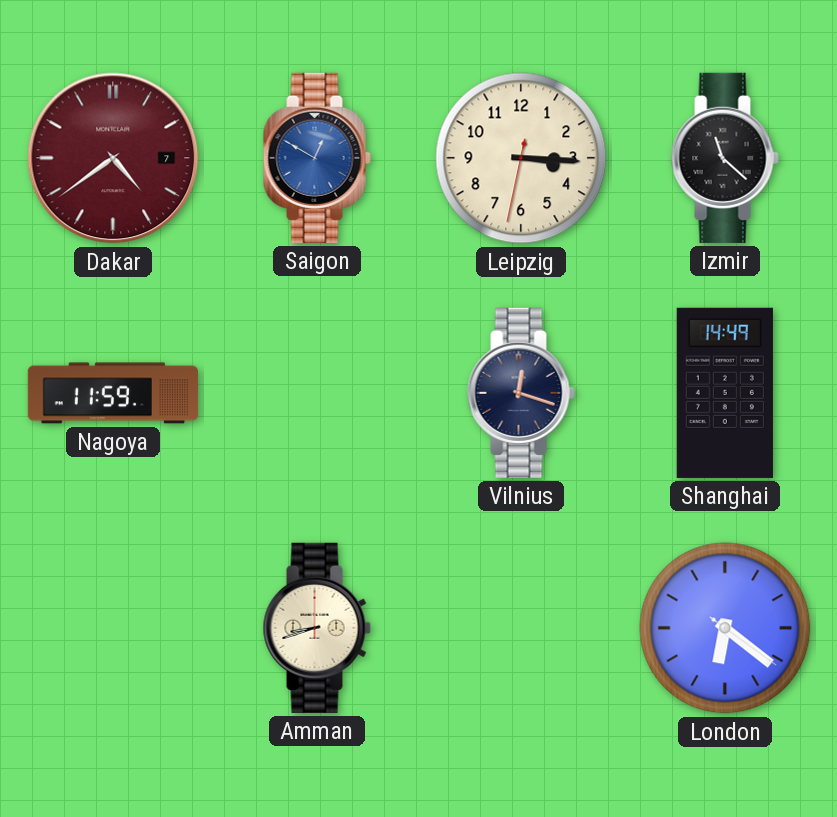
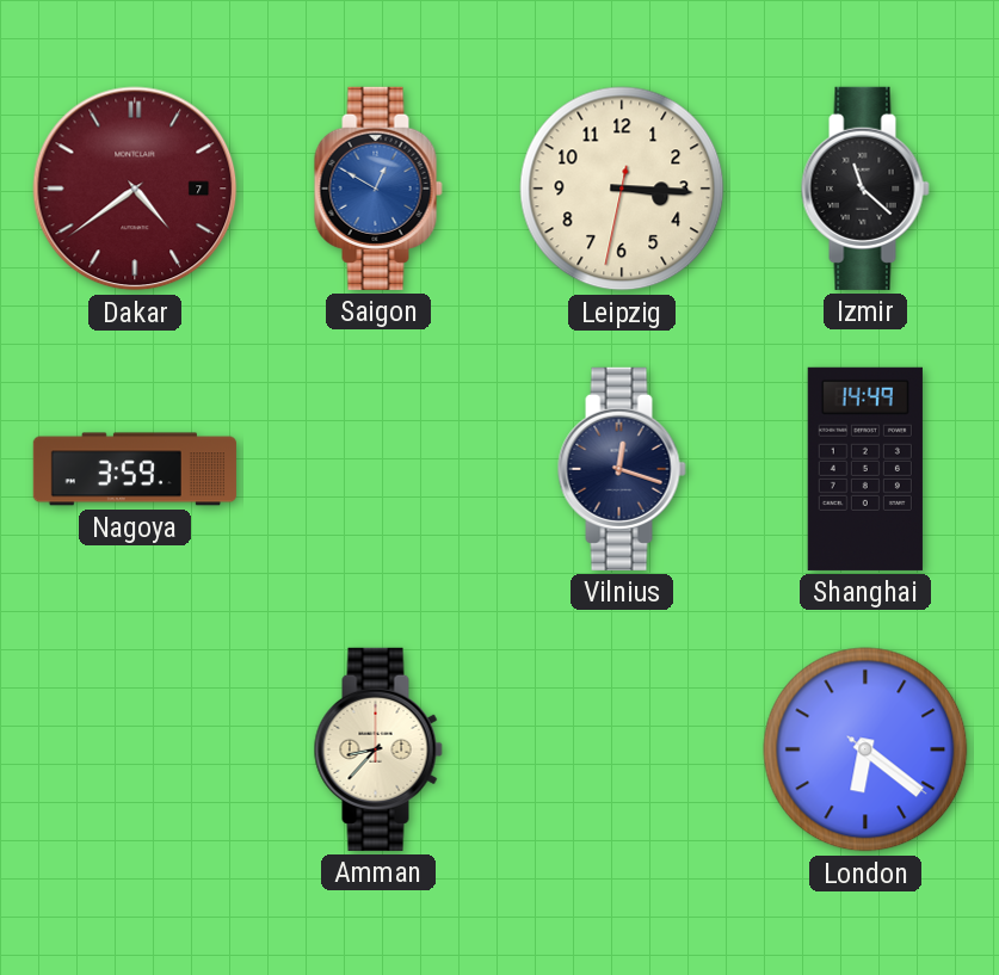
Nagoya: 11:59 -> 3:59 (135, 469)
Amman: 8:42 -> 8:37 (378, 749)
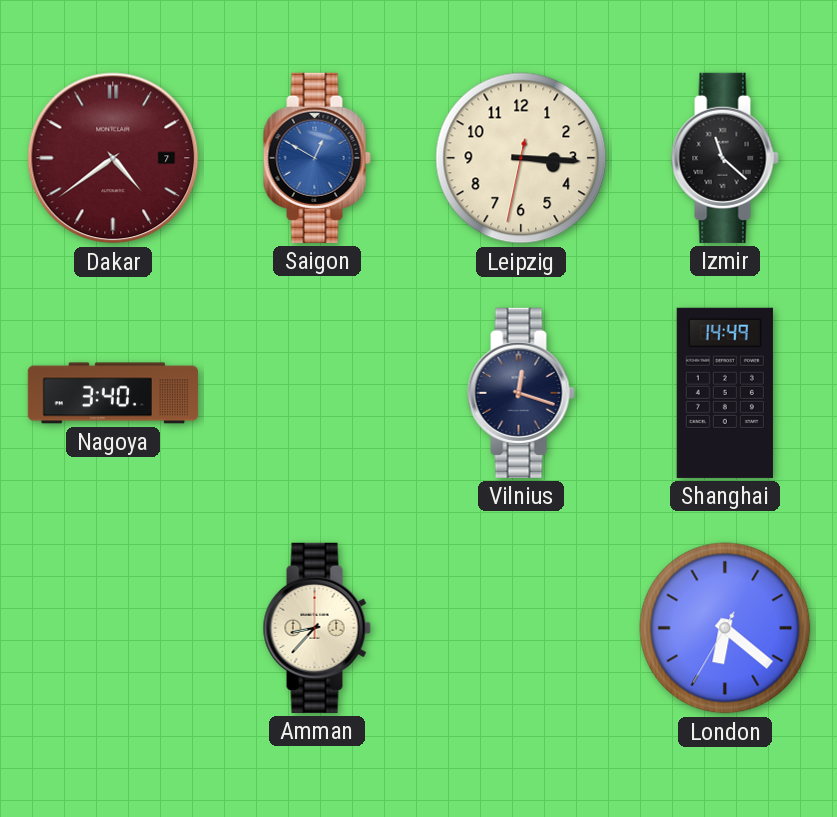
Nagoya: 3:59 -> 3:40 (113, 393)
London: 6:21:21 -> 6:21:35 (725, 628)
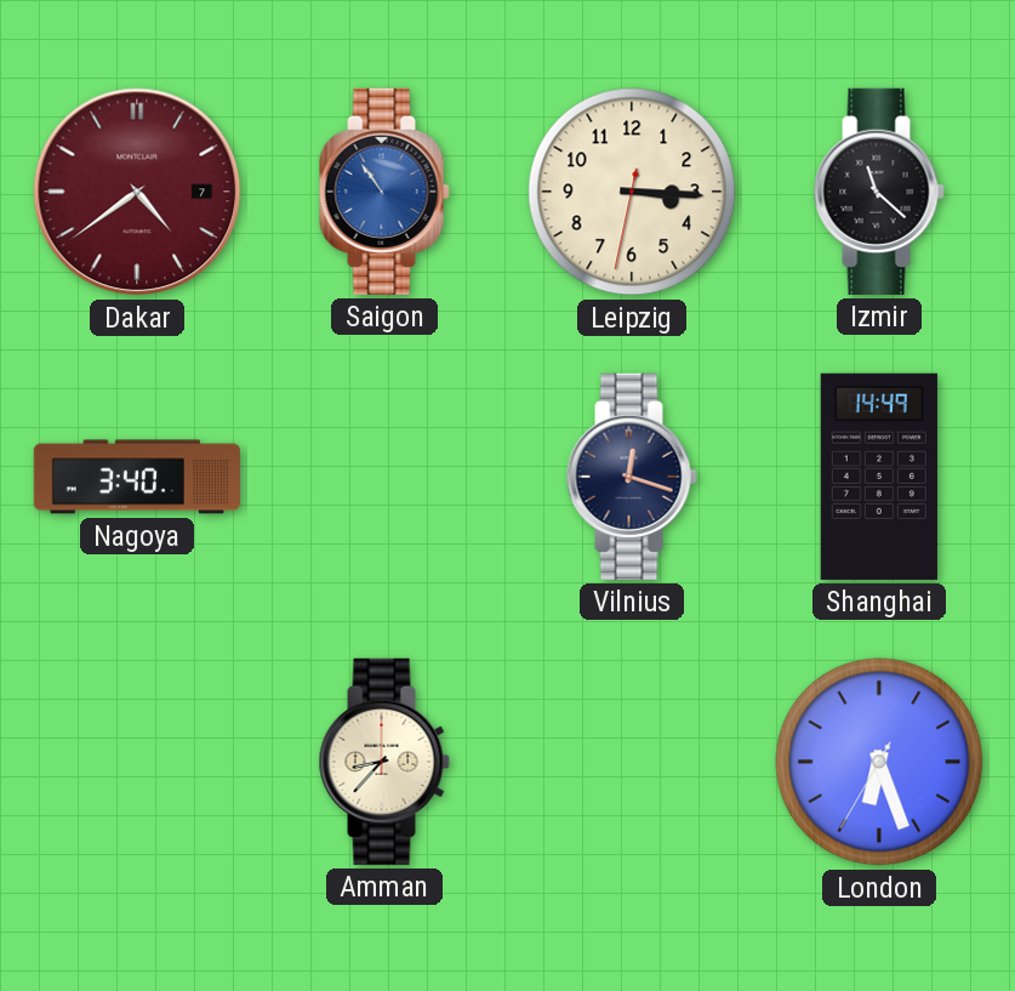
Saigon: 12:50 -> 10:54 (384, 192)
London: 6:21 -> 6:26 (879, 762)
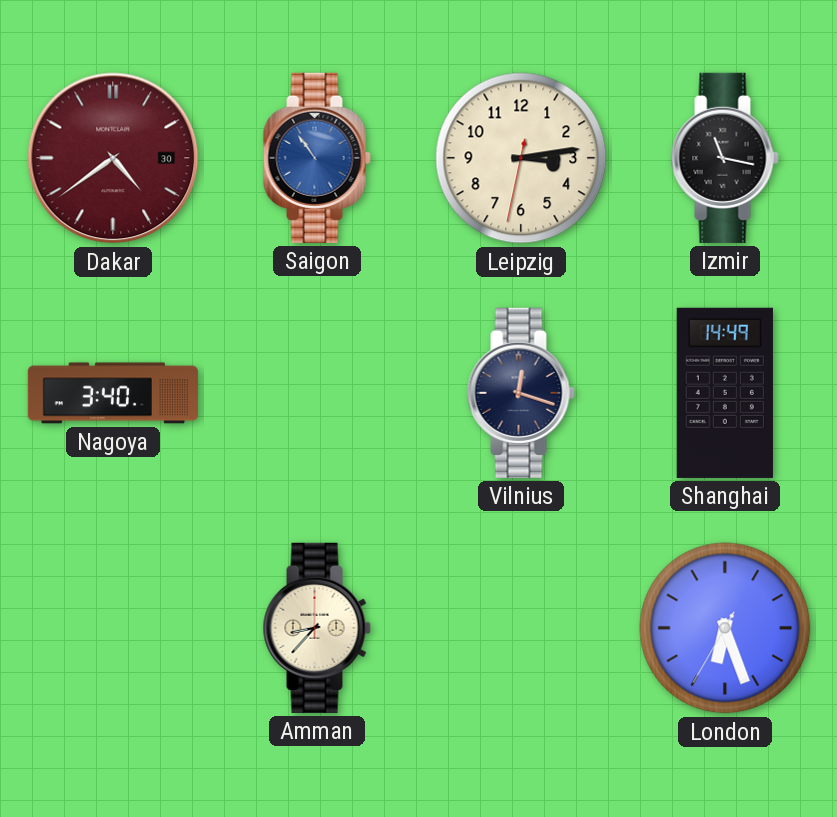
Dakar date: 7 -> 30 (113, 158)
Leipzig: 3:15 -> 3:13 (521, 158)
Izmir: 11:22 -> 11:17 (725, 158)
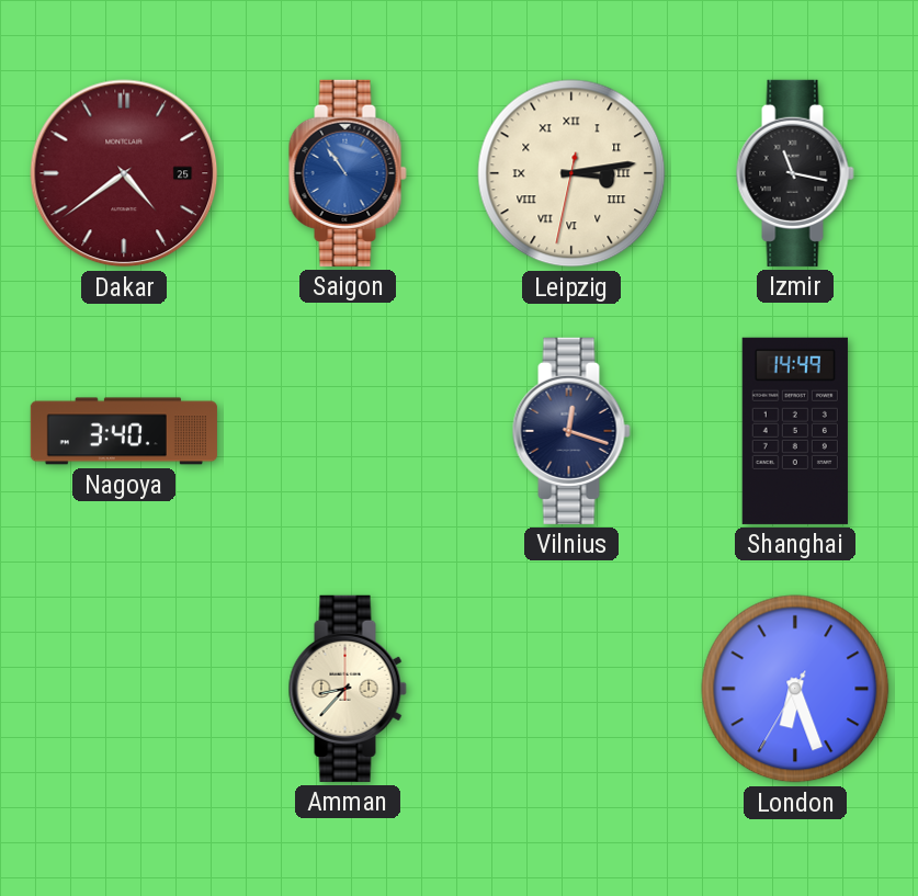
Dakar date: 30 -> 25 (124, 173)
Leipzig numerals: Arabic -> Roman (571, 173)
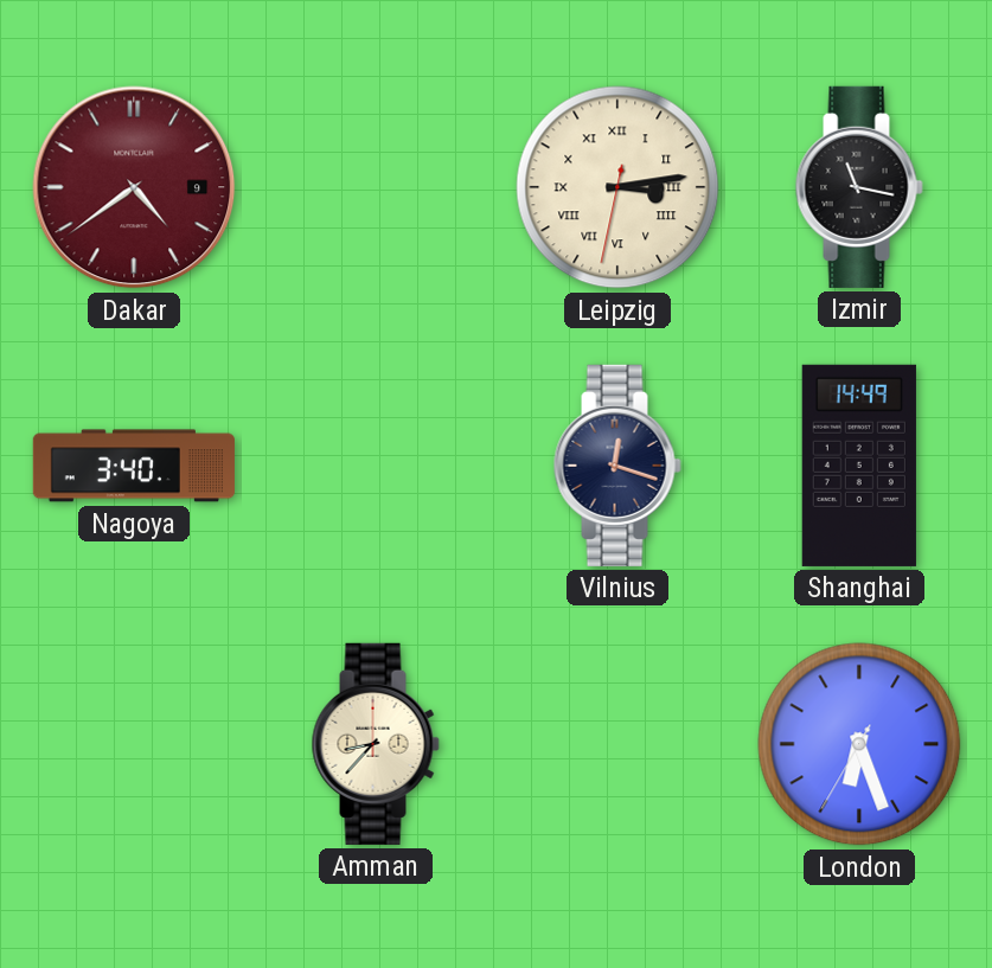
Dakar date: 25 -> 9 (134, 187)
Saigon: 10:54 -> none (348, 173)
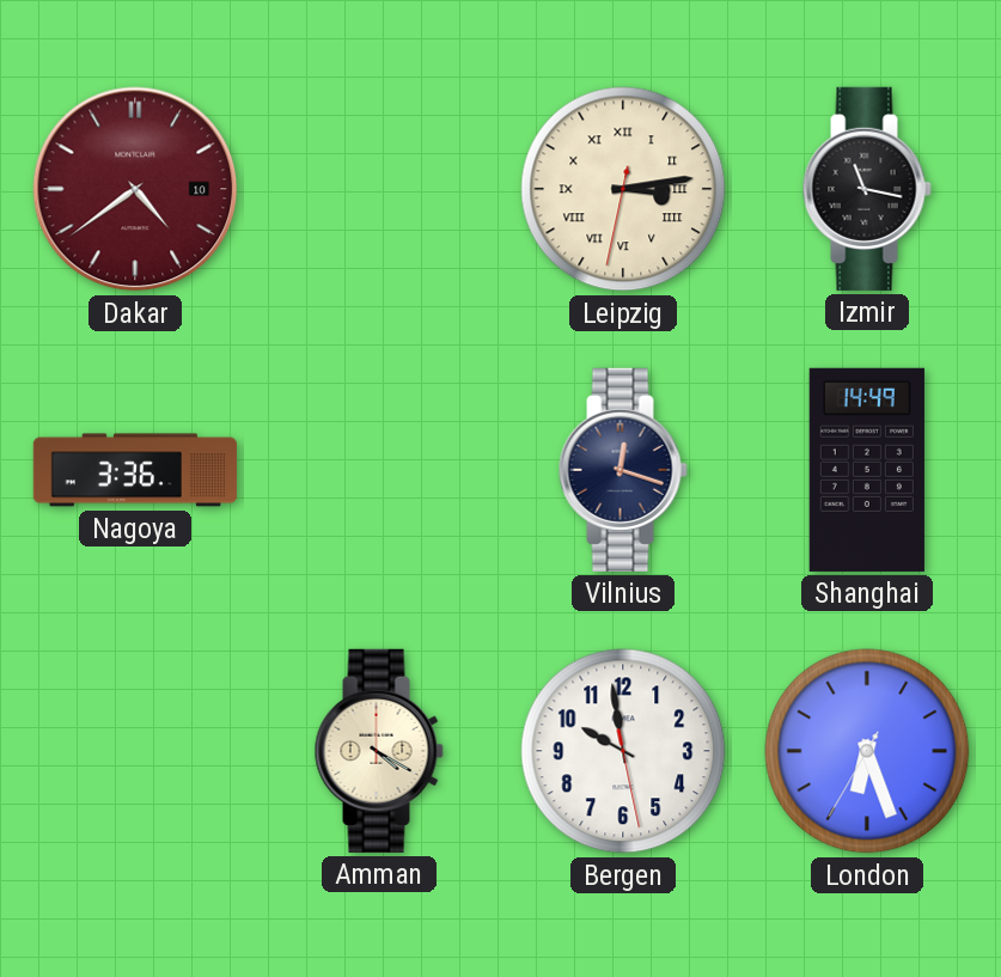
Dakar date: 9 -> 10 (135, 189)
Nagoya: 3:40 -> 3:36 (135, 470)
Amman: 8:37 -> 4:20 (379, 751)
Bergen: none -> 9:58 (623, 751)
